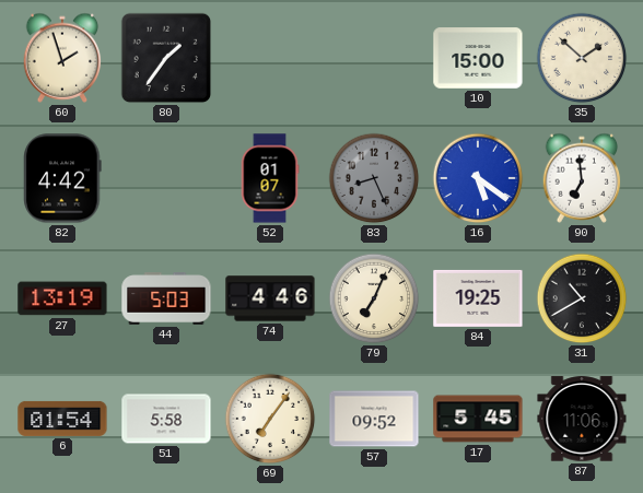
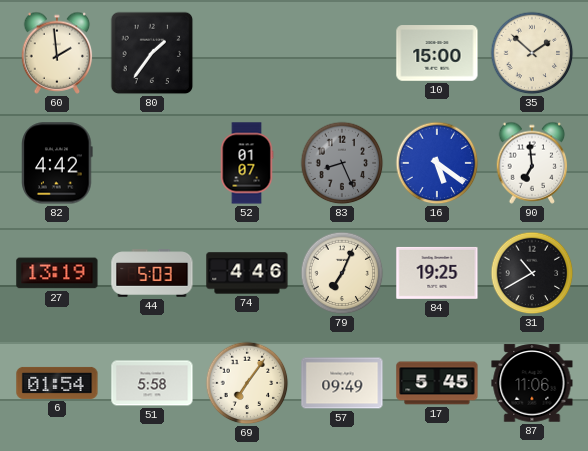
60: 1:57 -> 1:59 (57, 53)
57: 09:52 -> 09:49 (342, 383)
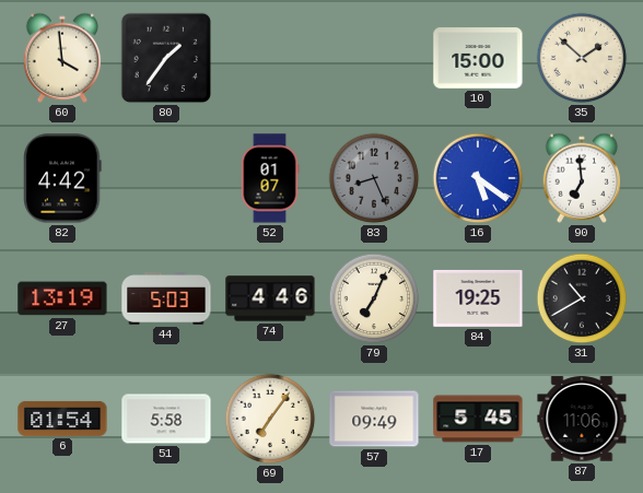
60: 1:59 -> 3:59 (62, 58)
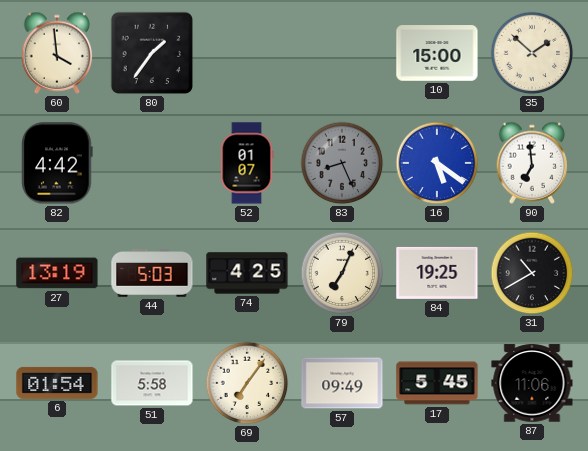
74: 4:46 -> 4:25 (247, 273)
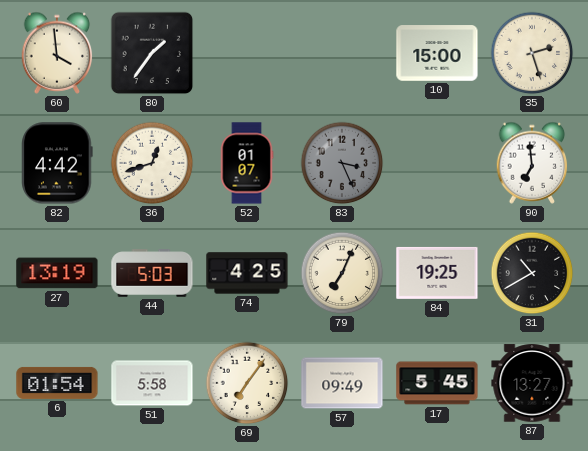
35: 1:52 -> 2:27 (532, 53)
36: none -> 12:42 (152, 163)
83: 8:26 -> 3:26 (342, 163)
16: 5:21 -> none (437, 163)
87: 11:06 -> 13:27 (532, 383)
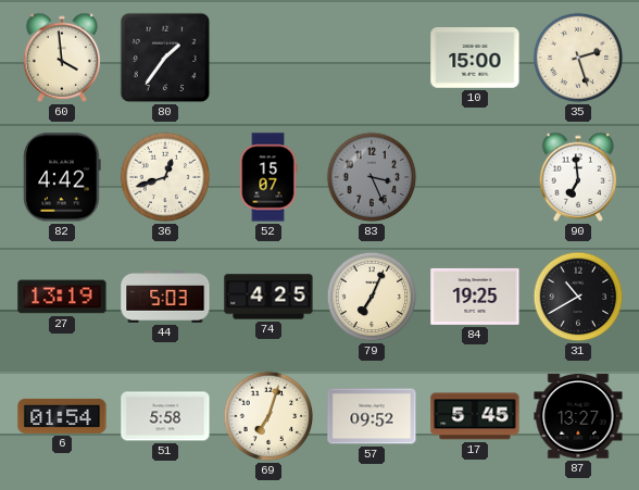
52: 01:07 -> 15:07 (268, 177)
69: 7:06 -> 7:03 (268, 416)
57: 09:49 -> 09:52 (372, 416)
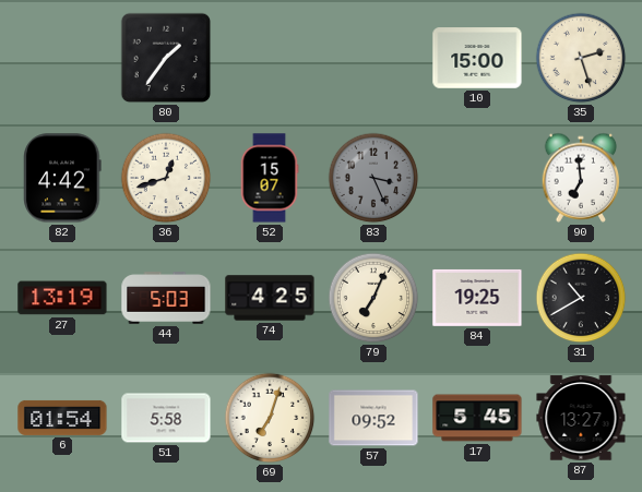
60: 3:59 -> none (62, 58)
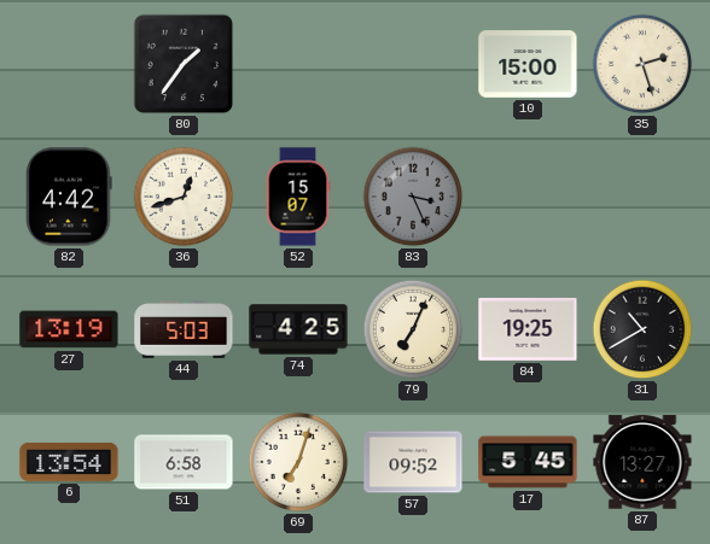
90: 6:59 -> none (581, 178)
6: 01:54 -> 13:54 (69, 462)
51: 5:58 -> 6:58 (184, 462)
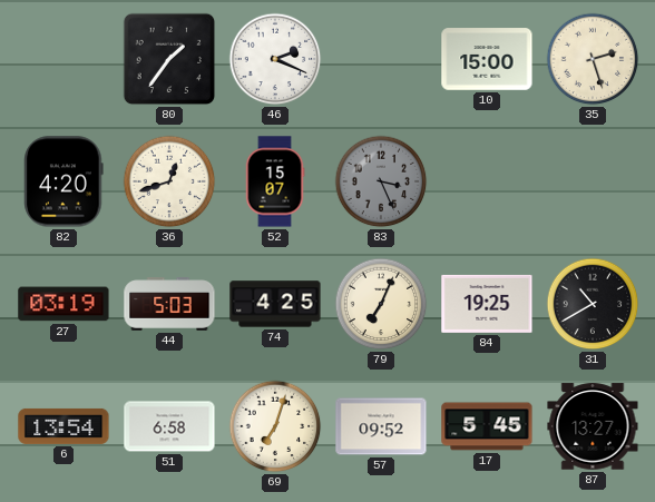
46: none -> 2:19 (275, 59)
82: 4:42 -> 4:20 (63, 181)
27: 13:19 -> 03:19 (63, 304)
